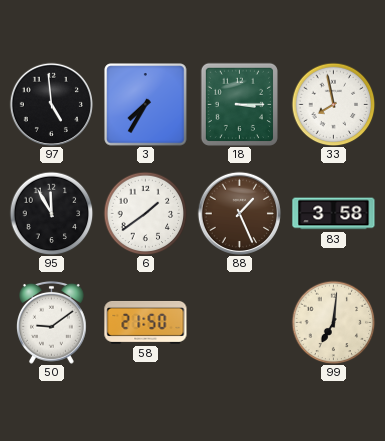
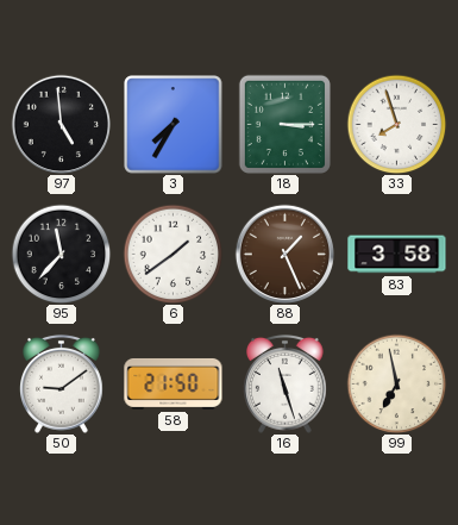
33: 7:58 -> 7:57 (396, 124)
95: 11:55 -> 11:37 (61, 254)
16: none -> 11:27 (286, 383)
99: 7:01 -> 6:58 (396, 383)
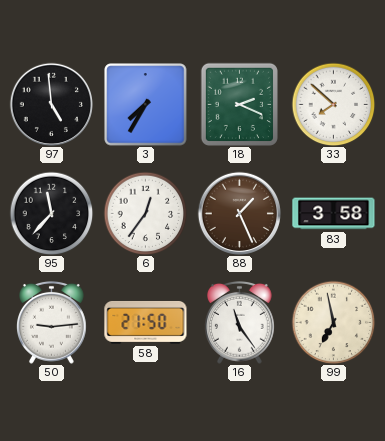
18: 3:15 -> 2:19 (239, 104)
33: 7:57 -> 7:52 (333, 104)
6: 1:39 -> 12:36 (145, 213)
50: 9:09 -> 9:14 (52, 322)
16: 11:27 -> 11:24 (240, 322)
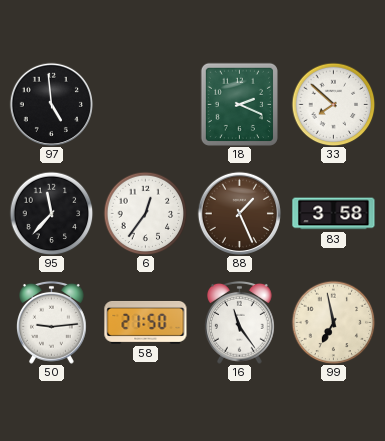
3: 7:35 -> none (146, 105)
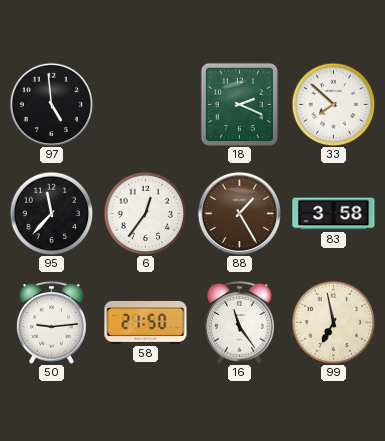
88: 1:26 -> 1:25 (239, 213)
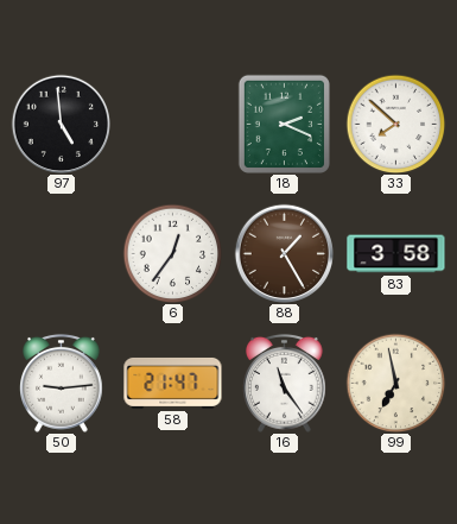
95: 11:37 -> none (51, 213)
58: 21:50 -> 21:47 (173, 383)
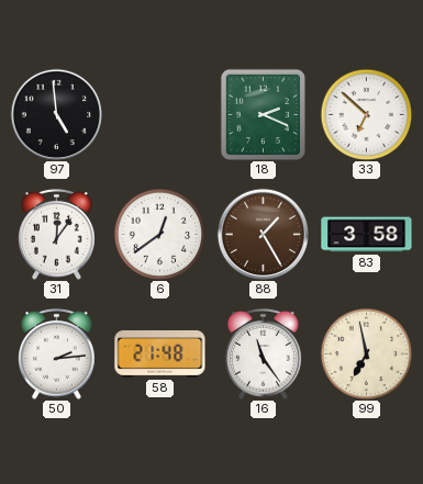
33: 7:52 -> 6:52 (366, 114)
31: none -> 12:06 (57, 234)
6: 12:36 -> 12:39 (159, 234)
50: 9:14 -> 2:14 (57, 353)
58: 21:47 -> 21:48 (160, 353)
